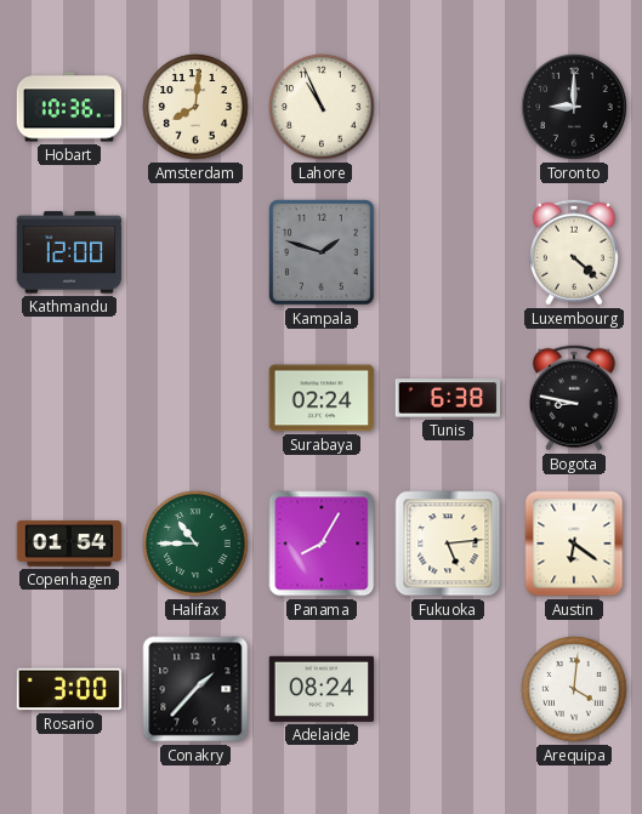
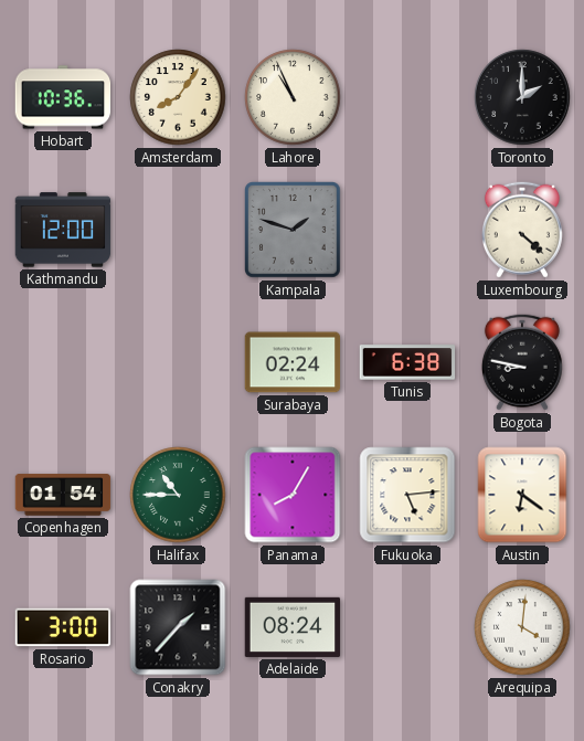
Amsterdam: 8:01 -> 8:06 (178, 97)
Toronto: 9:00 -> 2:00 (522, 97)
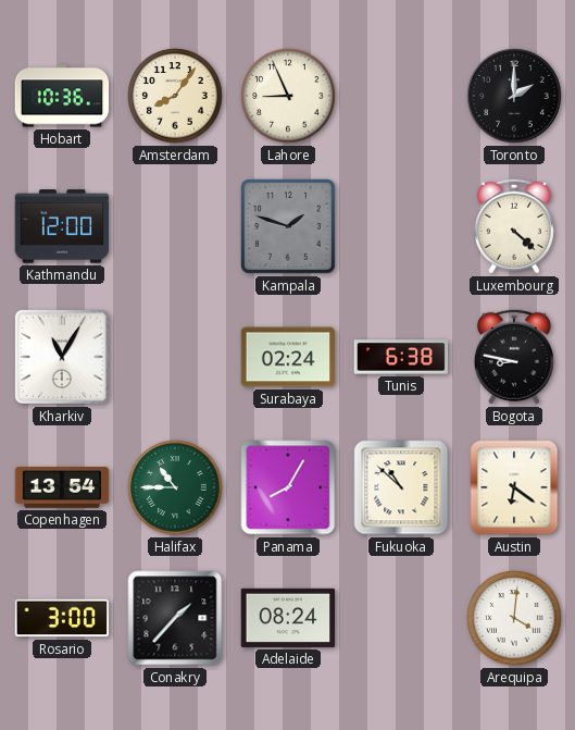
Lahore: 10:56 -> 8:56 (288, 96)
Kharkiv: none -> 11:05 (62, 357)
Copenhagen: 01:54 -> 13:54 (62, 487)
Fukuoka: 5:14 -> 10:52 (401, 487)
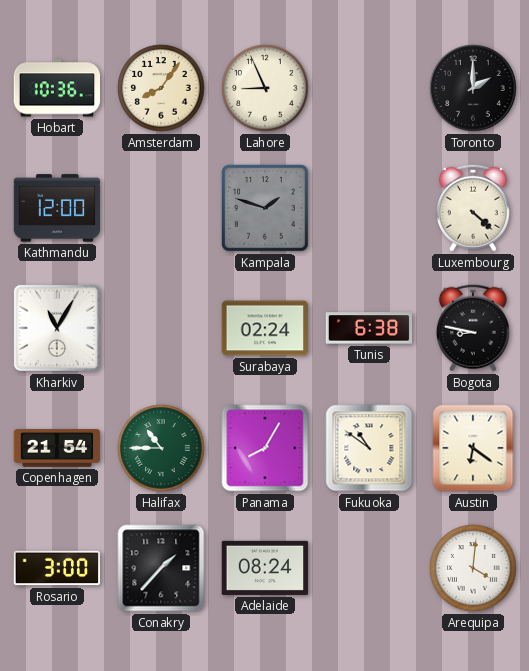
Copenhagen: 13:54 -> 21:54 (57, 448)
Fukuoka: 10:52 -> 10:51 (369, 448)
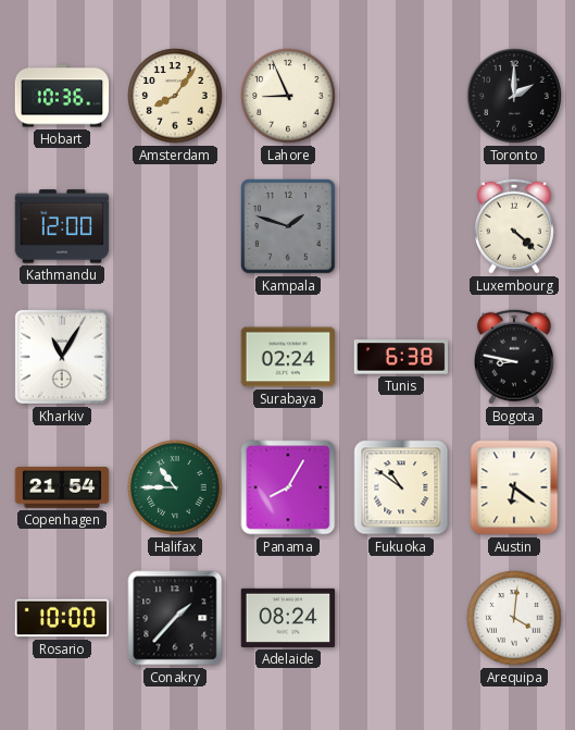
Rosario: 3:00 -> 10:00 (62, 618)
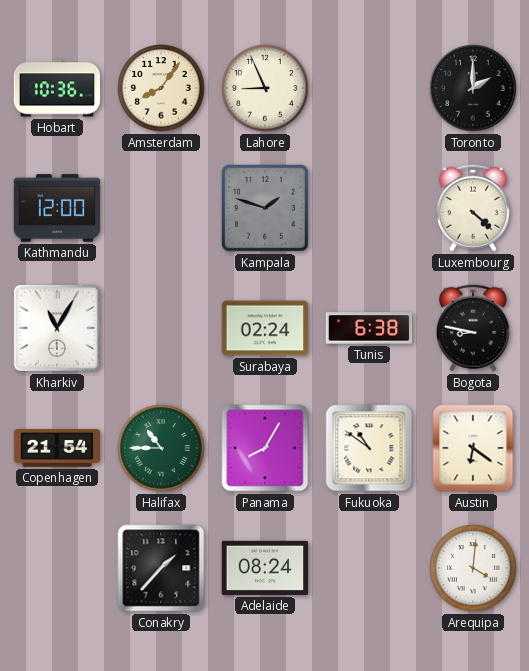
Rosario: 10:00 -> none (62, 618)
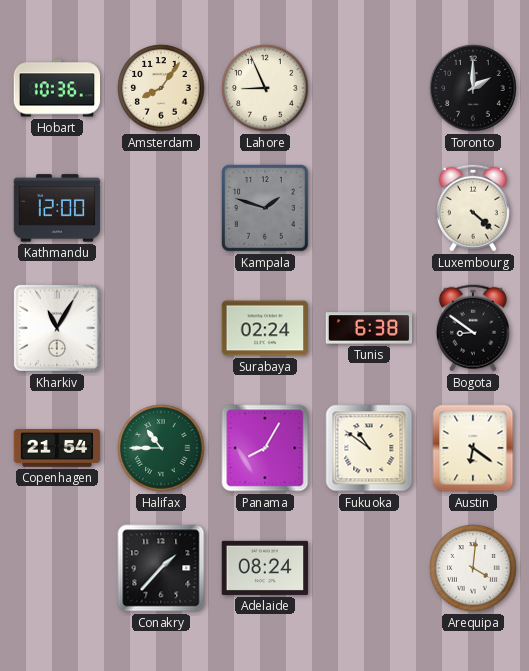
Bogota: 8:47 -> 8:51 (473, 328)
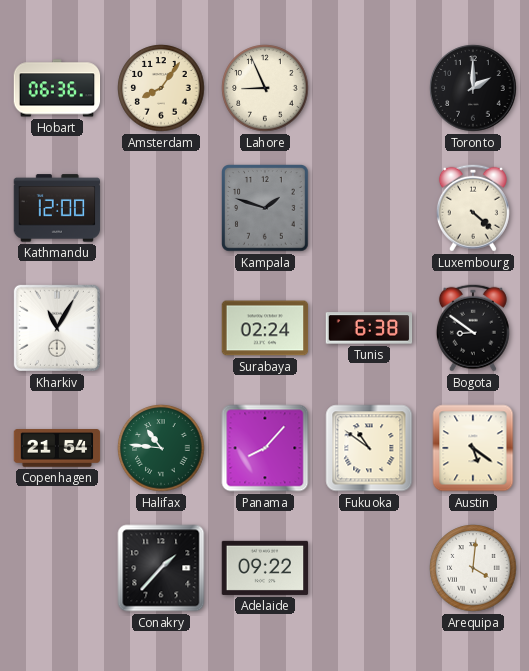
Hobart: 10:36 -> 06:36 (57, 88)
Halifax: 10:45 -> 10:46 (161, 448)
Panama: 8:05 -> 8:07 (265, 448)
Austin: 6:21 -> 5:21 (473, 448)
Adelaide: 08:24 -> 09:22 (265, 568)
